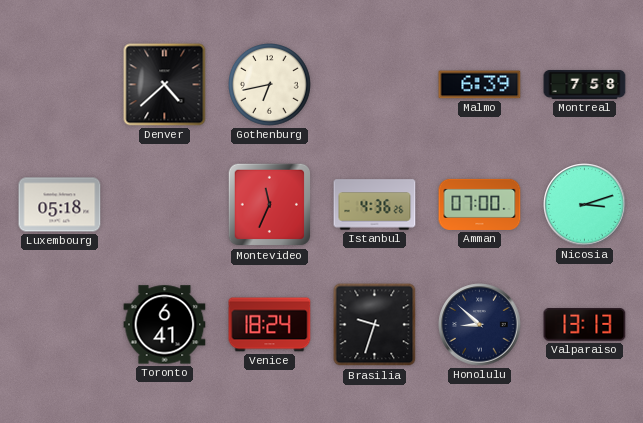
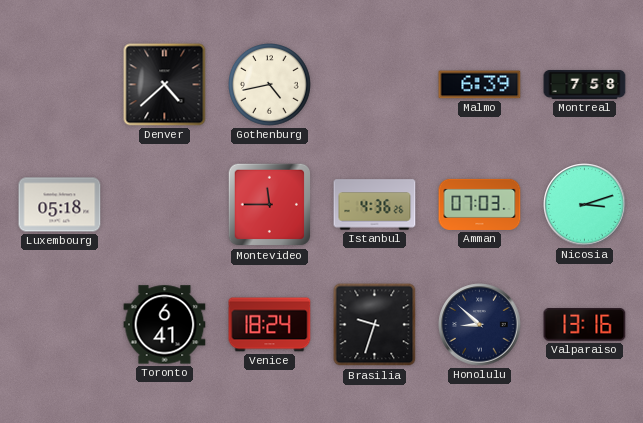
Gothenburg: 6:43 -> 4:43 (270, 85)
Montevideo: 11:34 -> 11:45 (270, 205)
Amman: 07:00 -> 07:03 (480, 204)
Valparaiso: 13:13 -> 13:16 (585, 325)
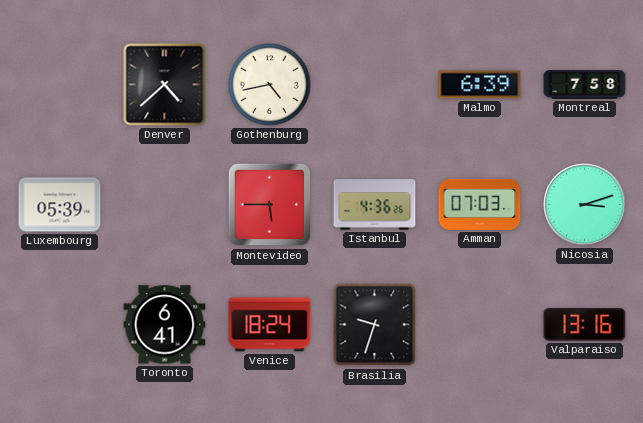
Luxembourg: 05:18 -> 05:39 (60, 205)
Montevideo: 11:45 -> 5:45 (270, 205)
Honolulu: 8:52 -> none (480, 325)
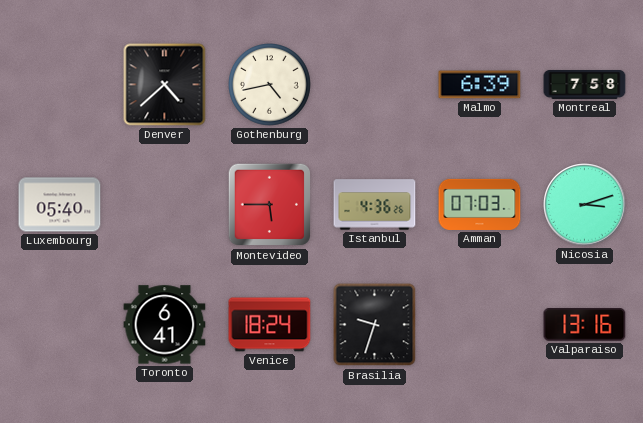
Luxembourg: 05:39 -> 05:40 (60, 205)
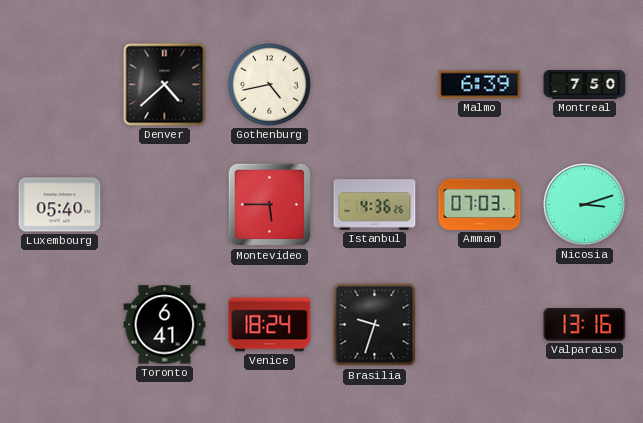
Montreal: 7:58 -> 7:50 (585, 85)
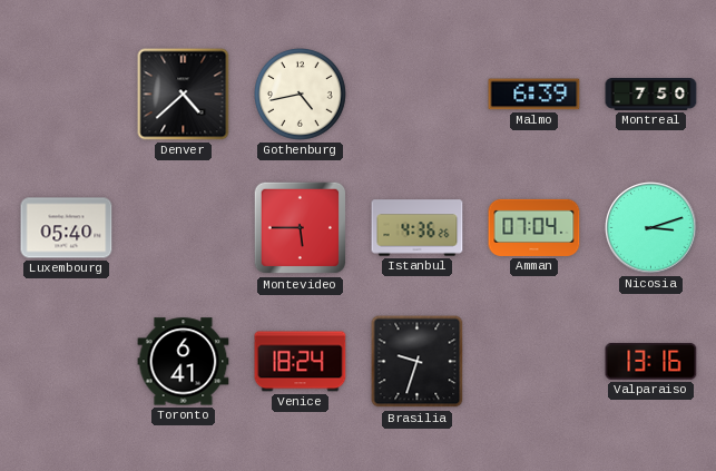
Amman: 07:03 -> 07:04 (534, 227)
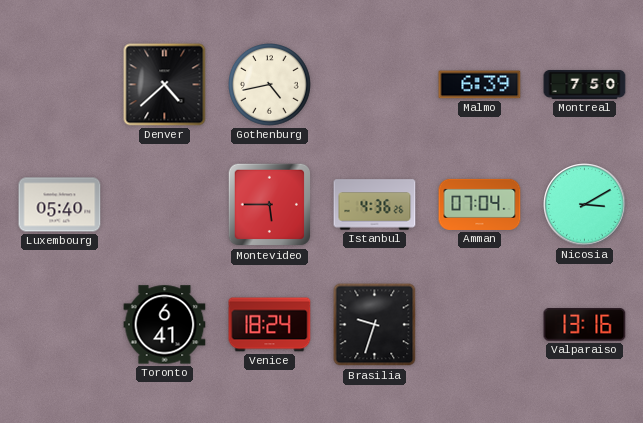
Nicosia: 3:12 -> 3:10 (585, 205)
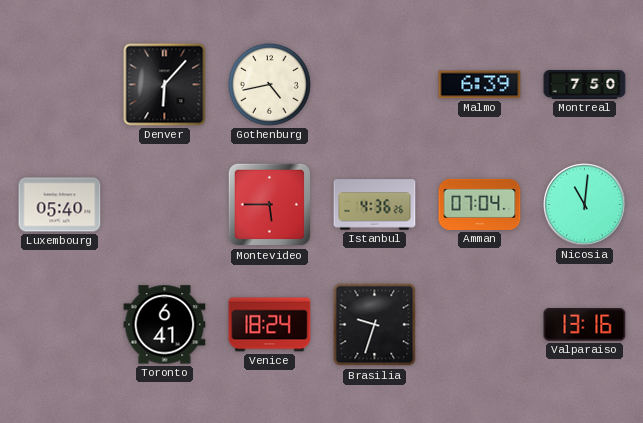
Denver: 4:38 -> 6:07 (165, 85)
Nicosia: 3:10 -> 11:01 (585, 205)
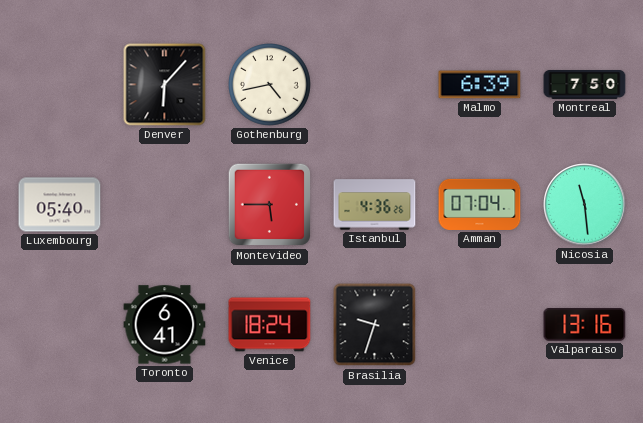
Nicosia: 11:01 -> 11:29 (585, 205)
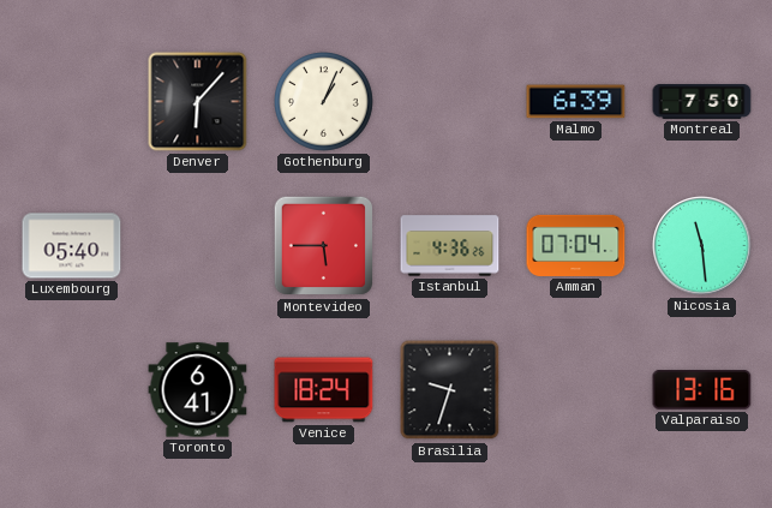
Gothenburg: 4:43 -> 1:04 (324, 102)
